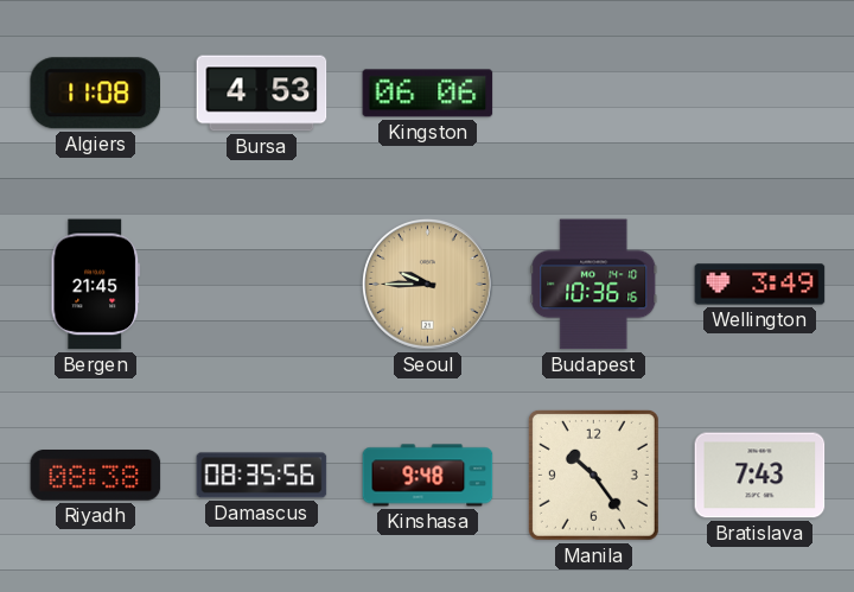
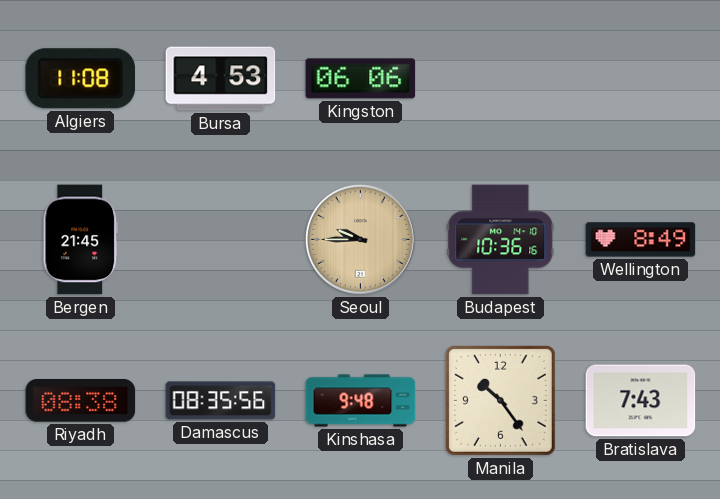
Wellington: 3:49 -> 8:49 (641, 240)
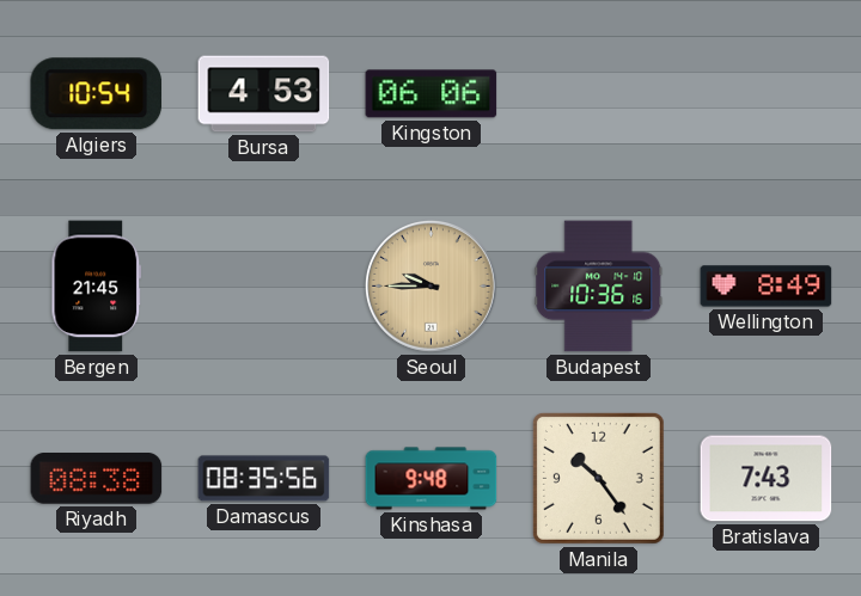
Algiers: 11:08 -> 10:54 (96, 94)
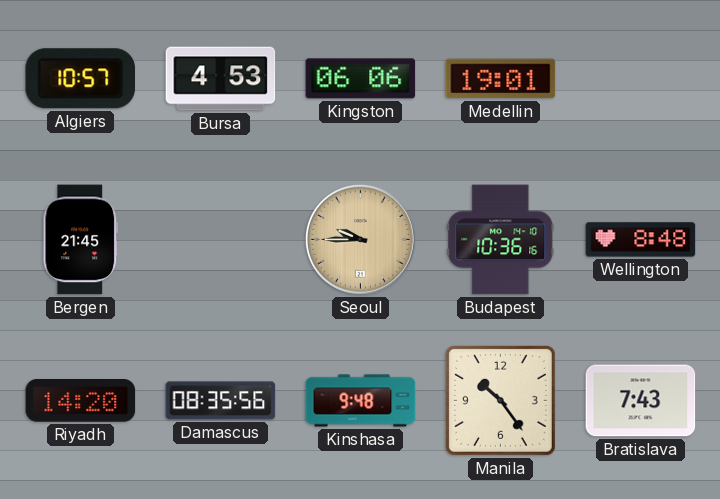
Algiers: 10:54 -> 10:57 (80, 79)
Medellin: none -> 19:01 (501, 79)
Wellington: 8:49 -> 8:48 (641, 240)
Riyadh: 08:38 -> 14:20 (81, 401)
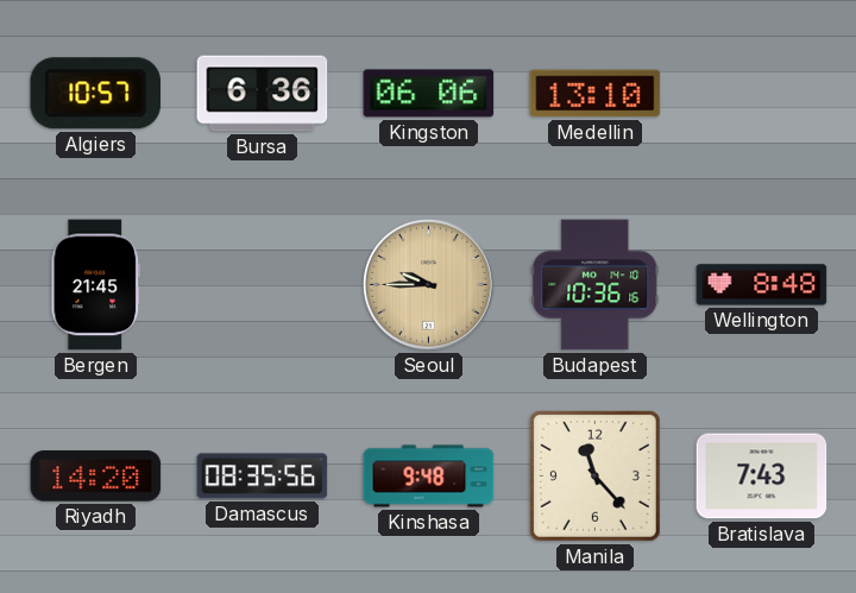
Bursa: 4:53 -> 6:36 (263, 94)
Medellin: 19:01 -> 13:10 (596, 94)
Manila: 10:24 -> 11:23 (594, 475)
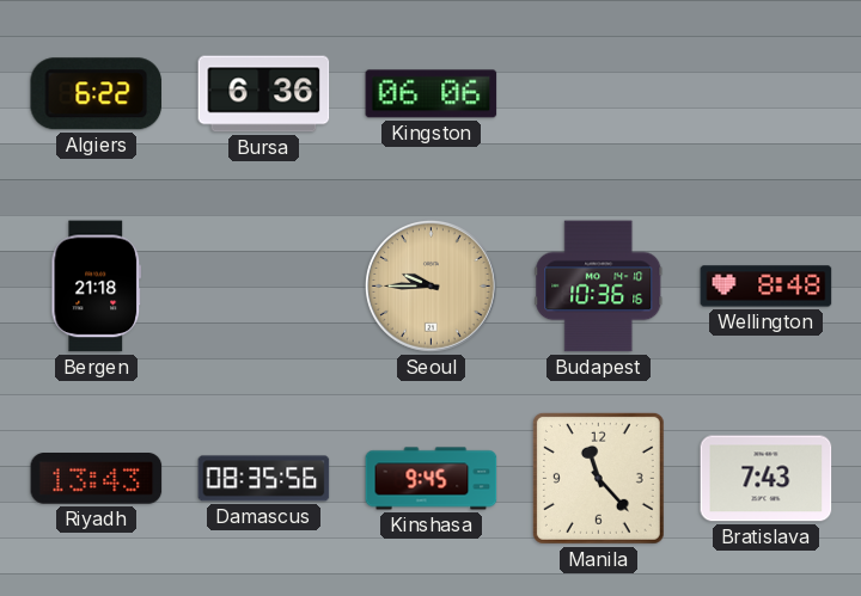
Algiers: 10:57 -> 6:22 (96, 94)
Medellin: 13:10 -> none (596, 94)
Bergen: 21:45 -> 21:18 (97, 287)
Riyadh: 14:20 -> 13:43 (97, 479)
Kinshasa: 9:48 -> 9:45 (432, 479)
